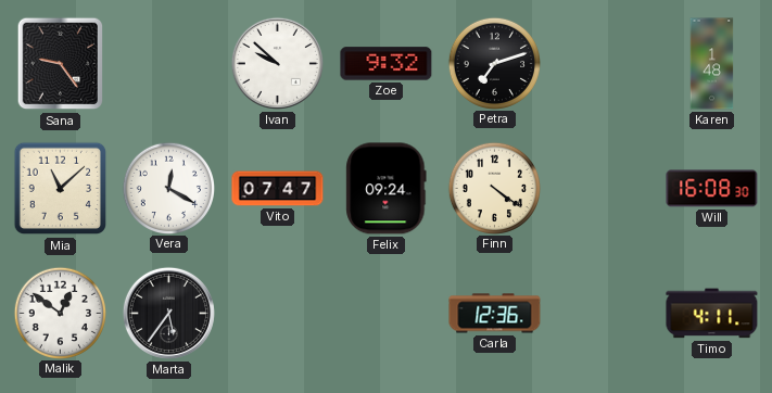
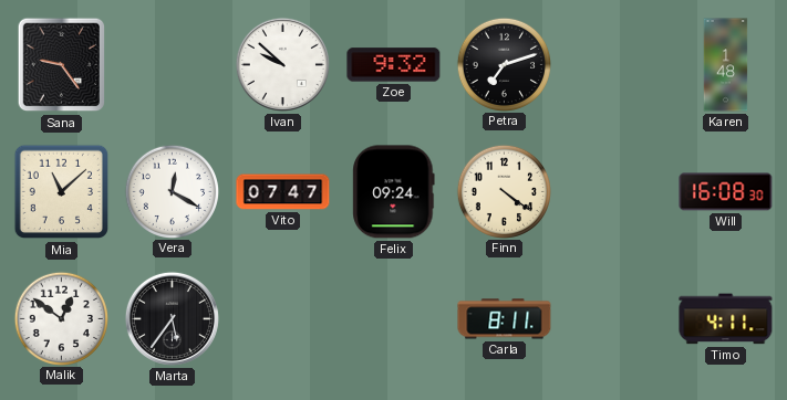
Carla: 12:36 -> 8:11 (505, 319)
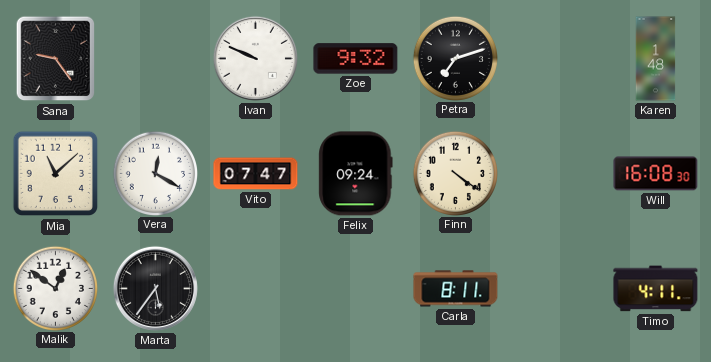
Ivan: 9:52 -> 9:49 (255, 58)
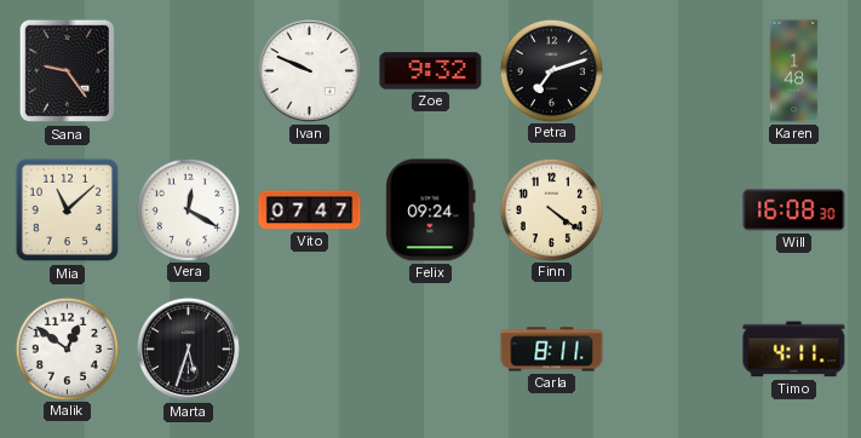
Marta: 5:36 -> 5:33 (188, 348)
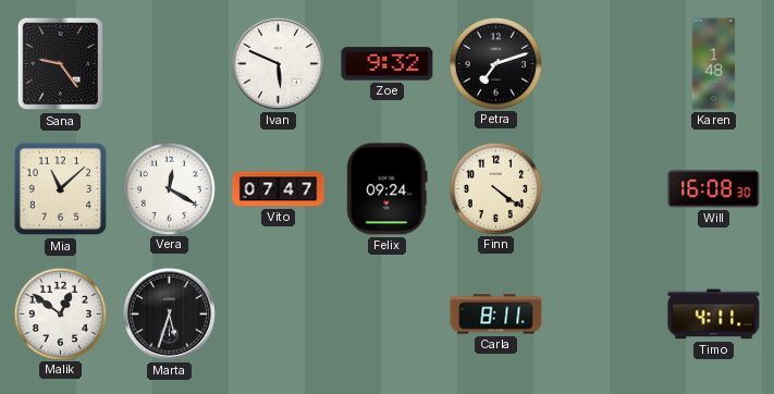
Ivan: 9:49 -> 5:49 (278, 63)
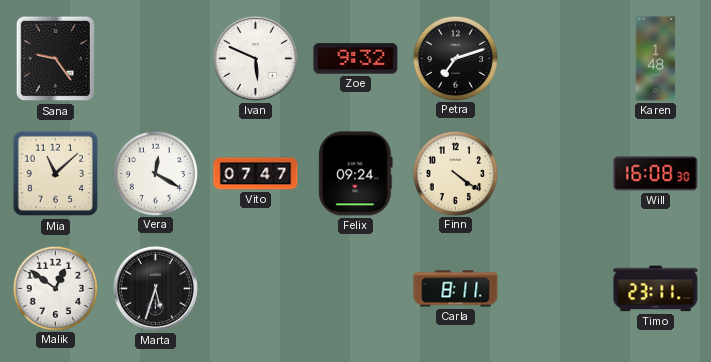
Timo: 4:11 -> 23:11 (656, 289)
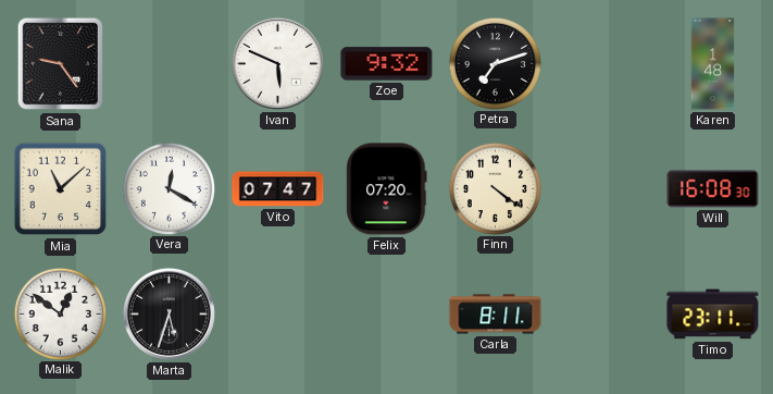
Felix: 09:24 -> 07:20 (387, 189)
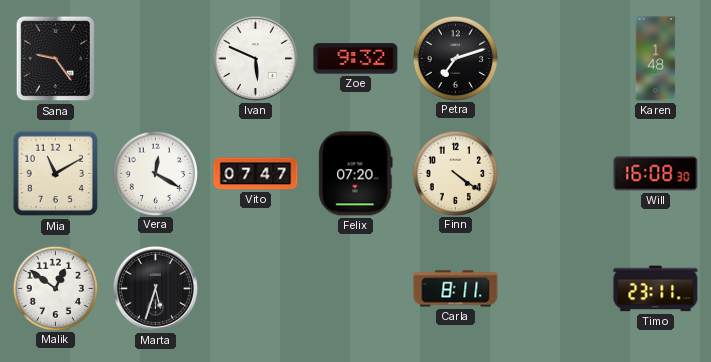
Mia: 11:08 -> 11:10 (56, 174)
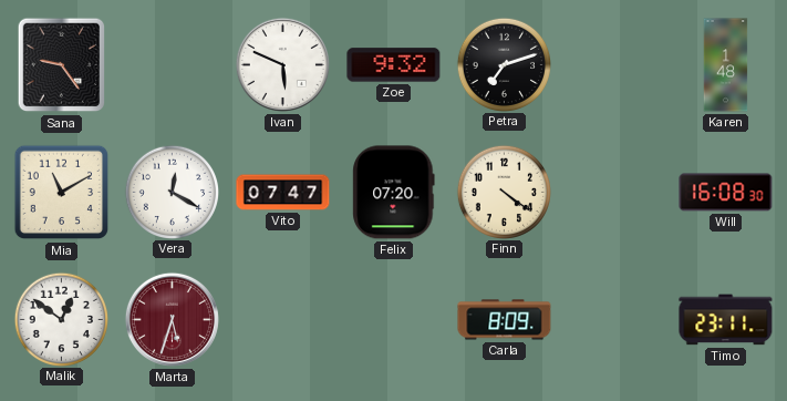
Marta dial: black -> burgundy (172, 319)
Carla: 8:11 -> 8:09 (505, 320)
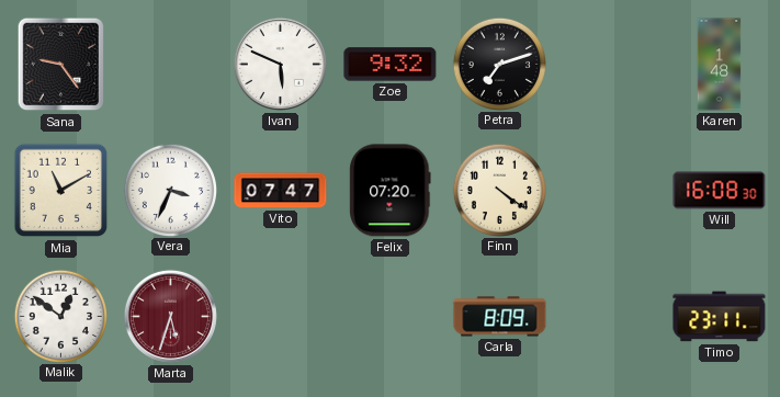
Vera: 12:20 -> 3:34 (170, 190)
